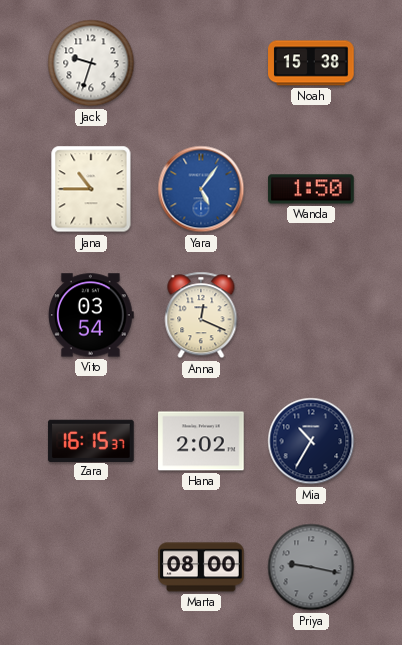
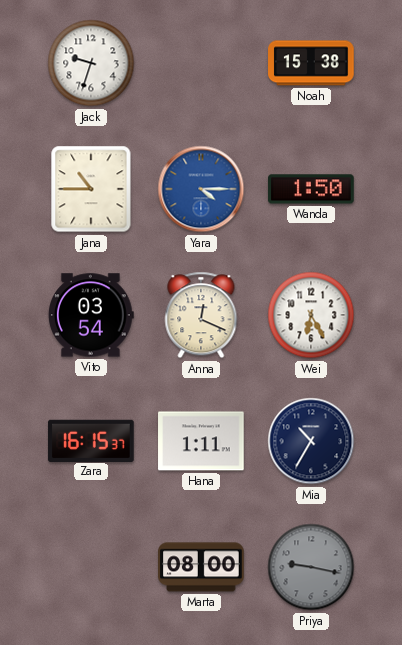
Yara: 5:06 -> 4:15 (201, 189)
Wei: none -> 6:25 (311, 315)
Hana: 2:02 -> 1:11 (201, 441)
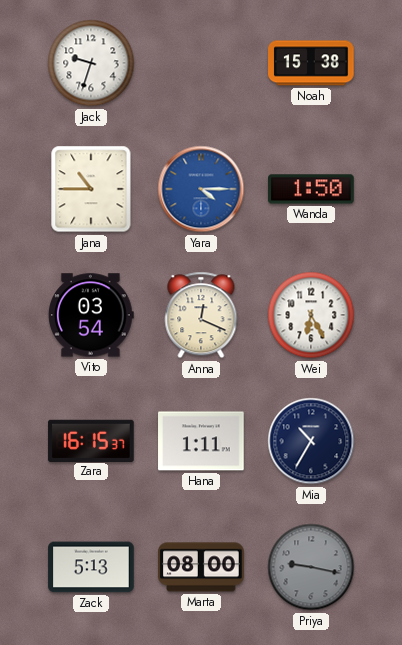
Zack: none -> 5:13 (91, 567)
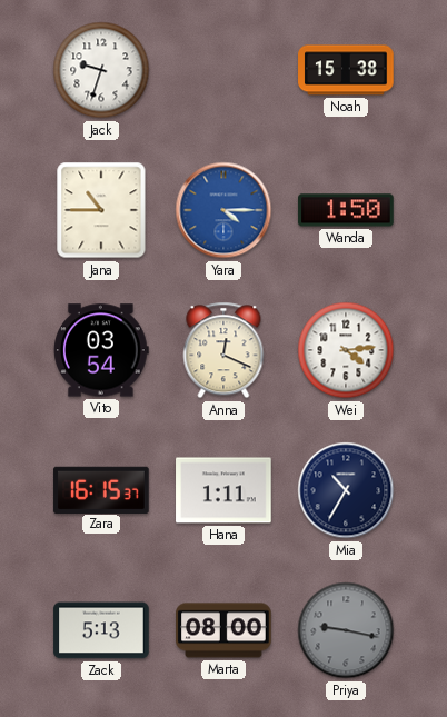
Wei: 6:25 -> 4:14 (346, 350)
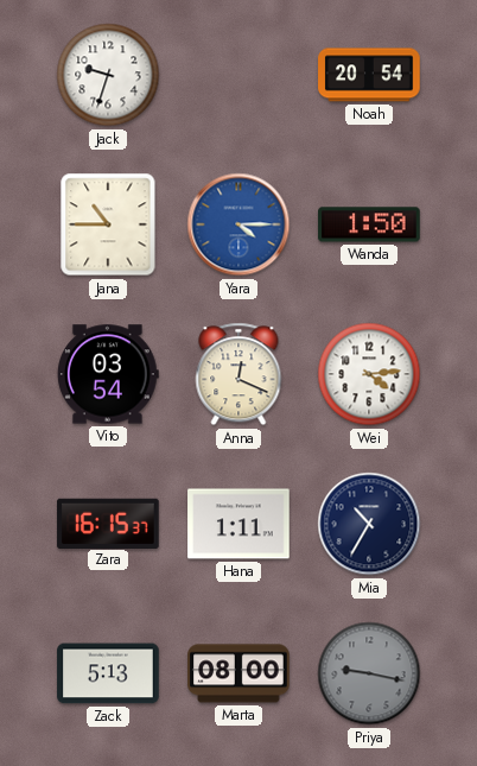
Noah: 15:38 -> 20:54 (369, 75)
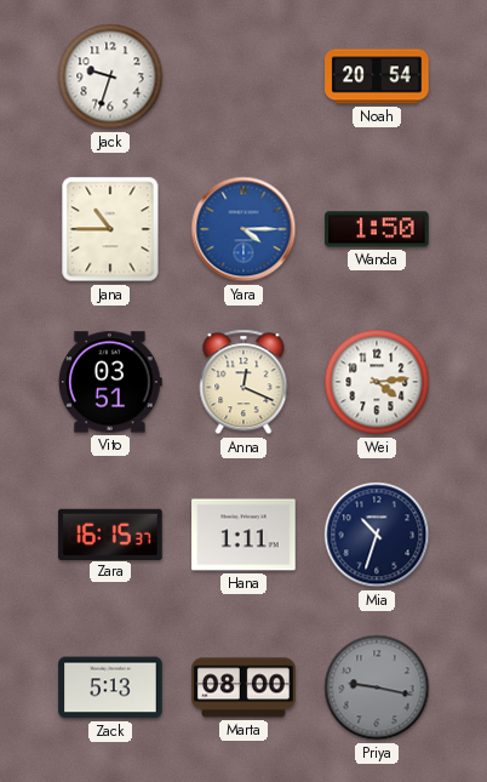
Vito: 03:54 -> 03:51 (110, 382)
Mia: 10:35 -> 10:33 (377, 535)
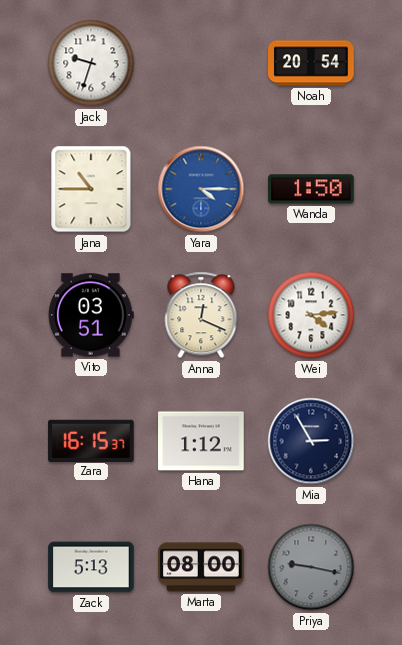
Hana: 1:11 -> 1:12 (201, 441)
Mia: 10:33 -> 2:55 (311, 441)
